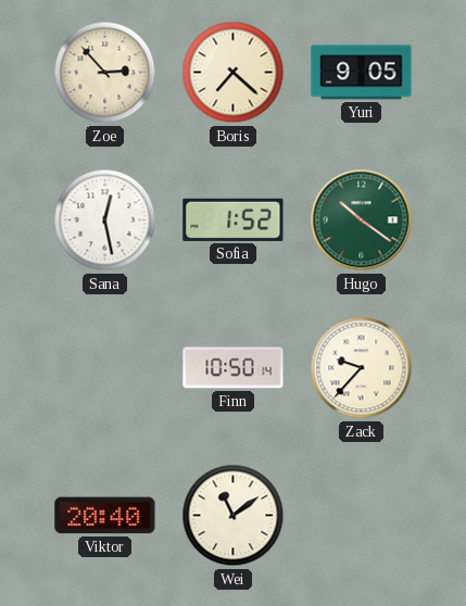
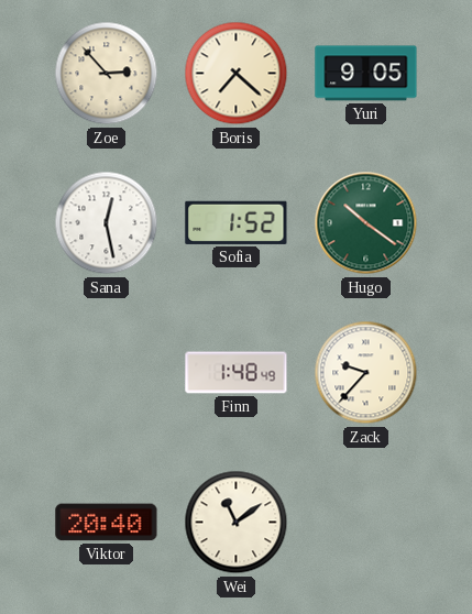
Finn: 10:50 -> 1:48 (237, 373)
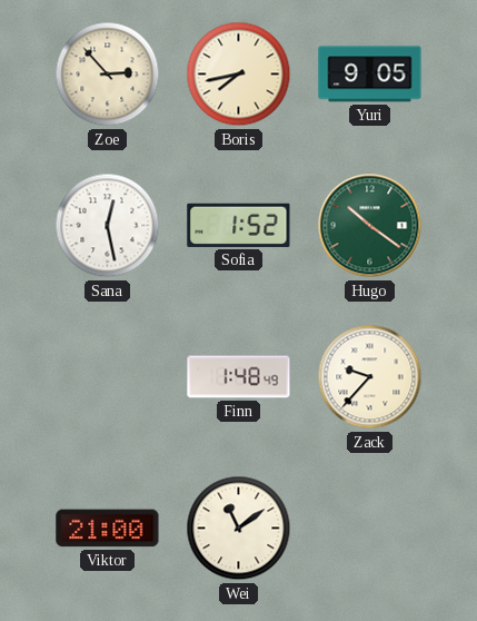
Boris: 7:22 -> 7:43 (239, 75)
Viktor: 20:40 -> 21:00 (108, 529)
